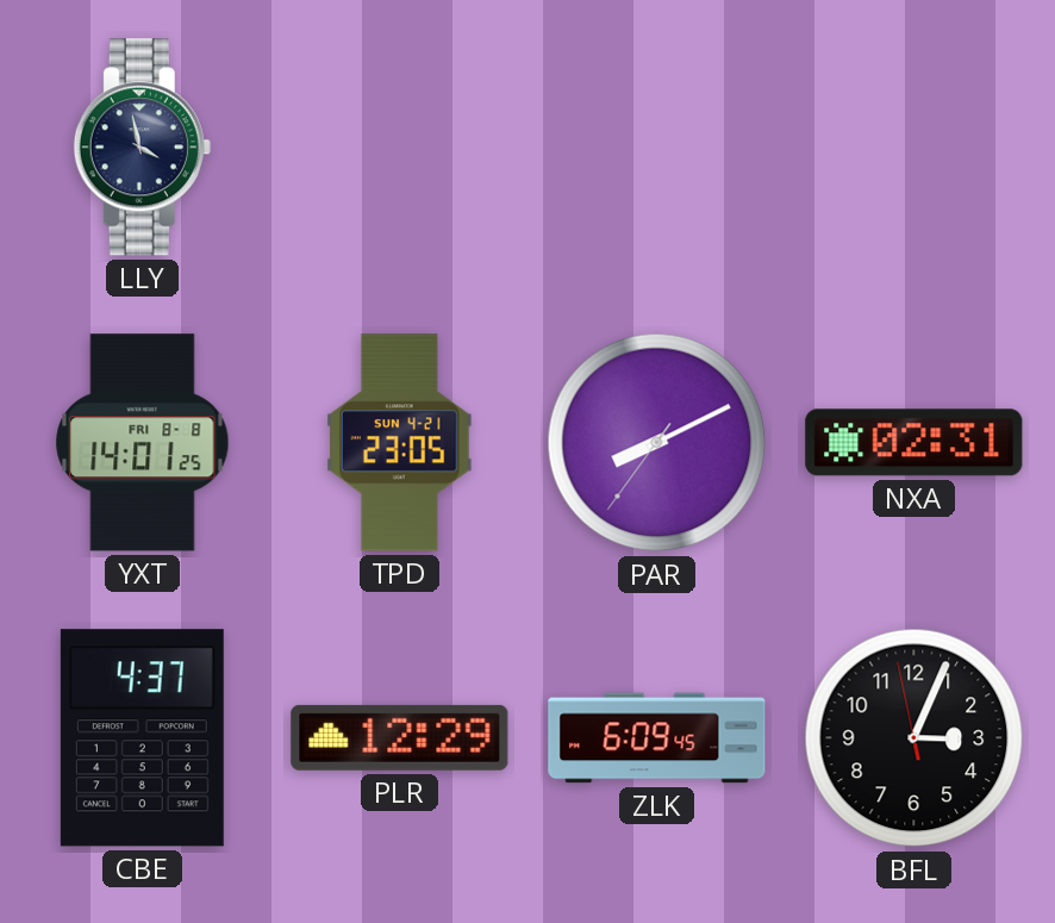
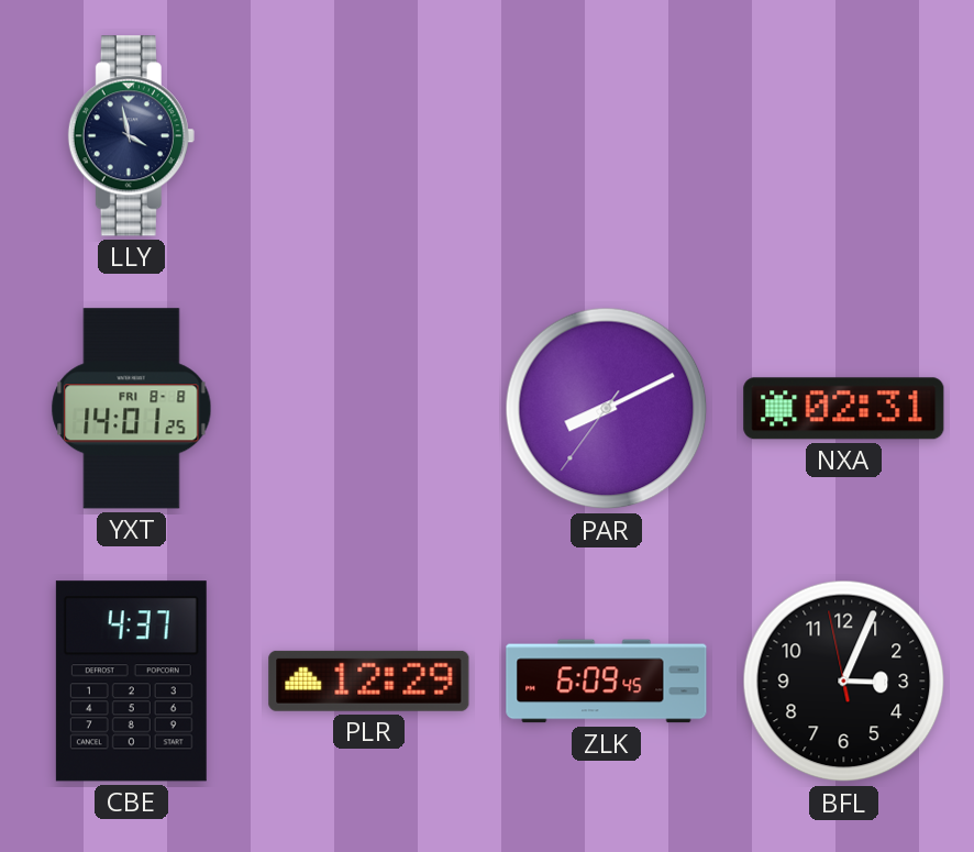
TPD: 23:05 -> none (400, 443)
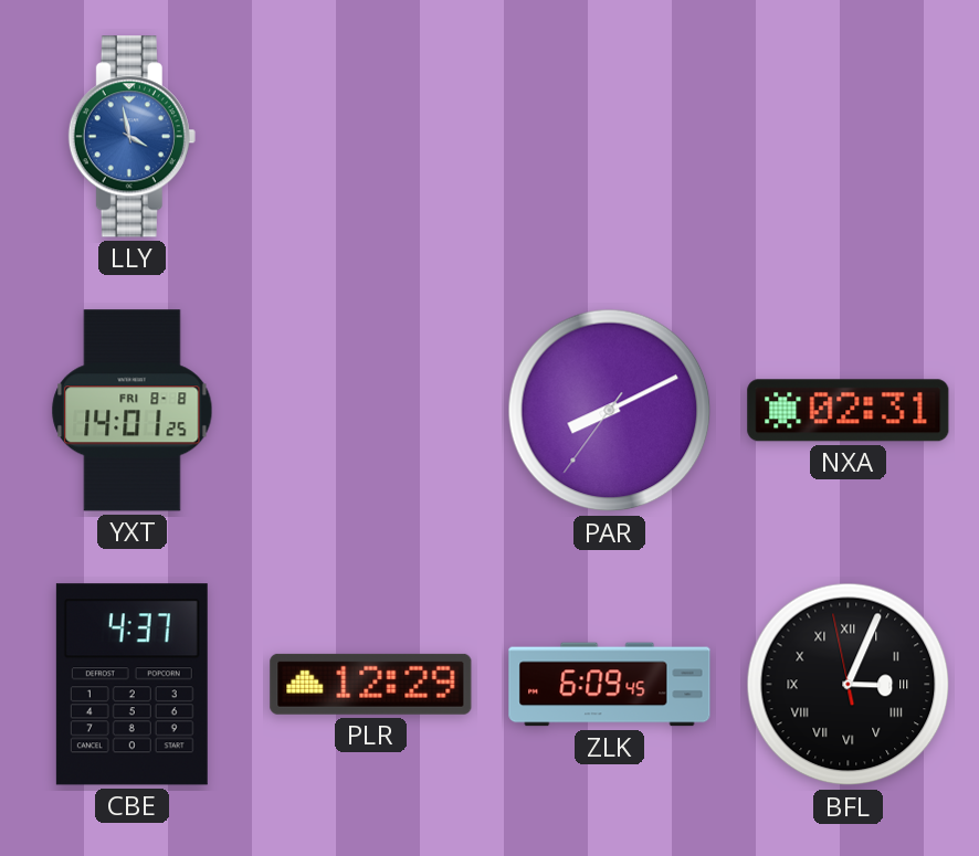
LLY dial: navy -> blue (131, 137)
BFL numerals: Arabic -> Roman (849, 685)
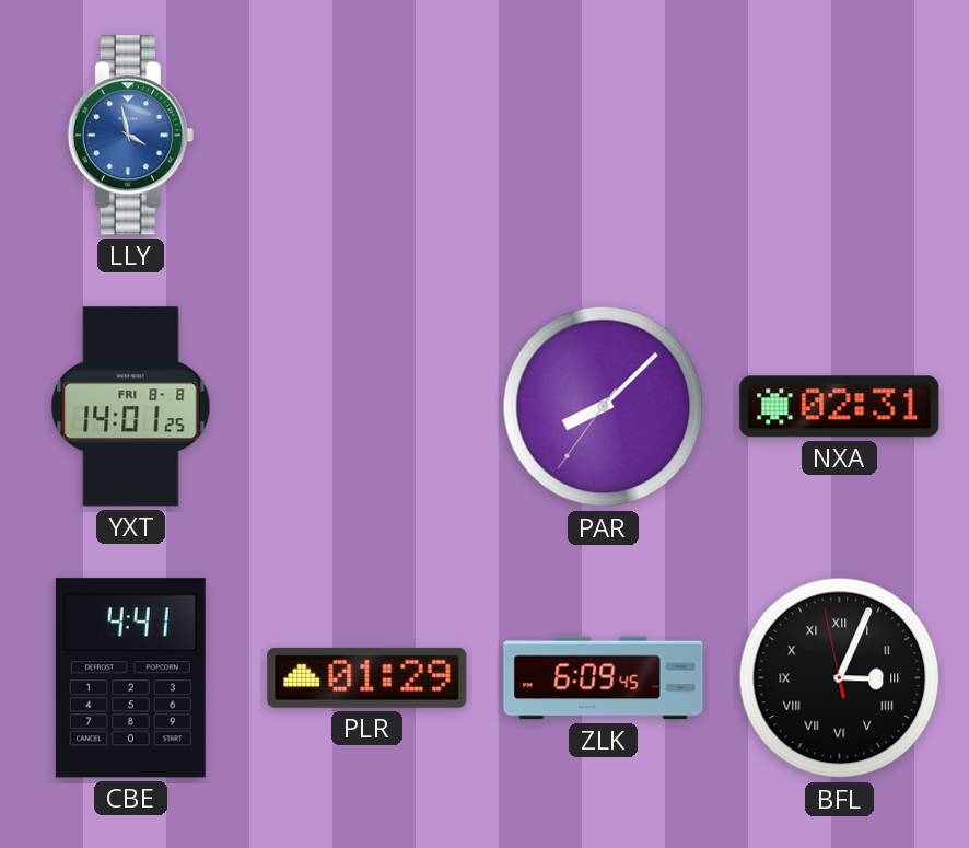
PAR: 8:10 -> 8:07 (604, 407)
CBE: 4:37 -> 4:41 (130, 678)
PLR: 12:29 -> 01:29 (367, 677)
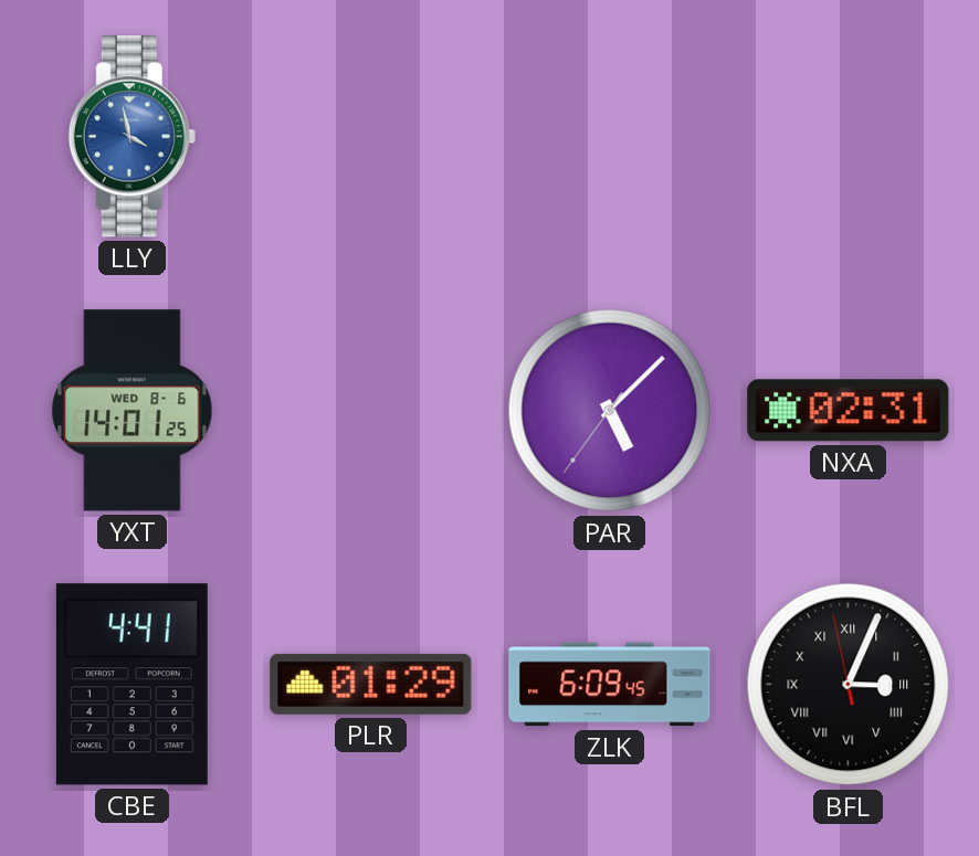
YXT date: FRI 8-8 -> WED 8-6 (133, 411)
PAR: 8:07 -> 5:07 (610, 411)
